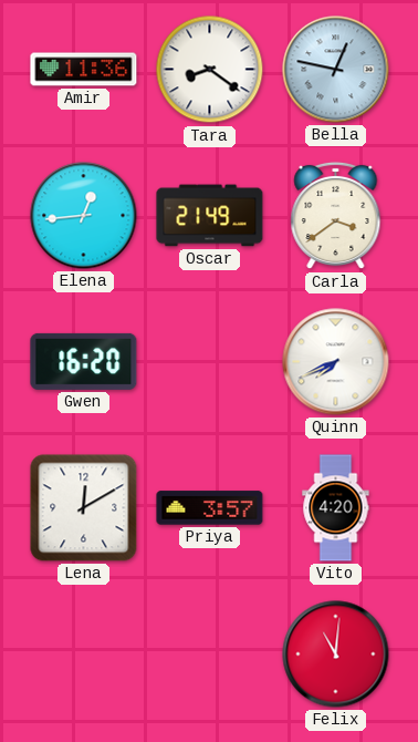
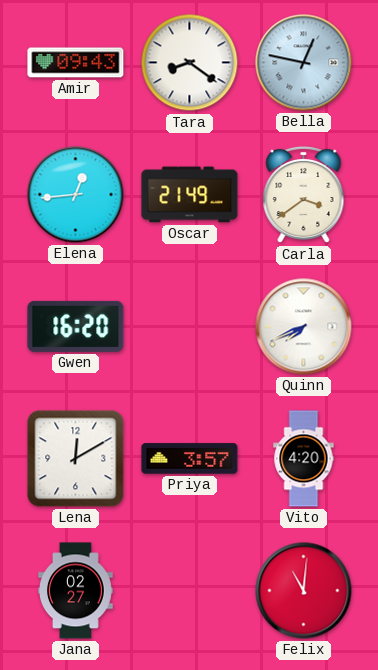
Amir: 11:36 -> 09:43 (76, 63)
Jana: none -> 02:27 (76, 591)
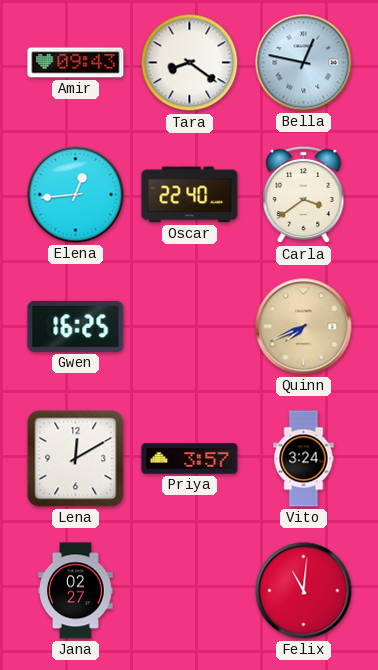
Oscar: 21:49 -> 22:40 (190, 195)
Gwen: 16:20 -> 16:25 (76, 326)
Quinn dial: white -> champagne (304, 327)
Vito: 4:20 -> 3:24 (304, 459)
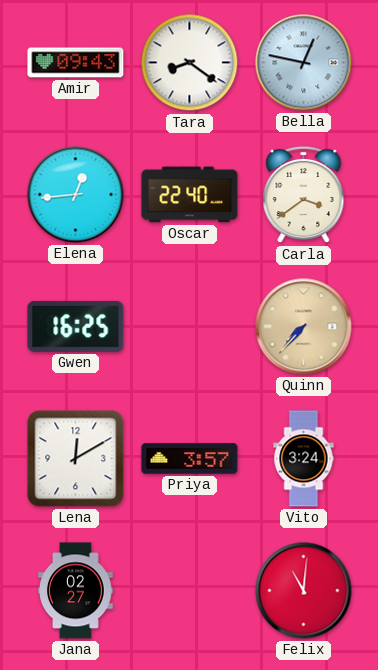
Quinn: 7:41 -> 7:37 (304, 327)
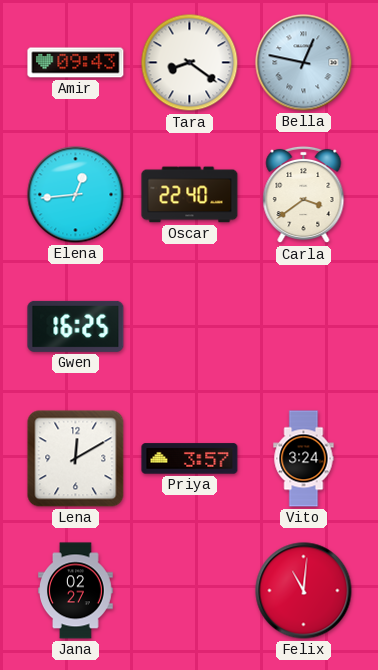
Quinn: 7:37 -> none (304, 327)
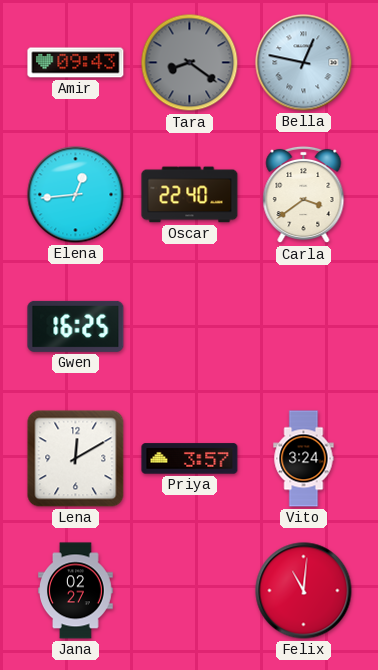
Tara dial: white -> grey (190, 63)
